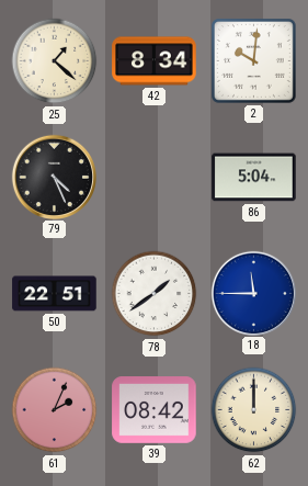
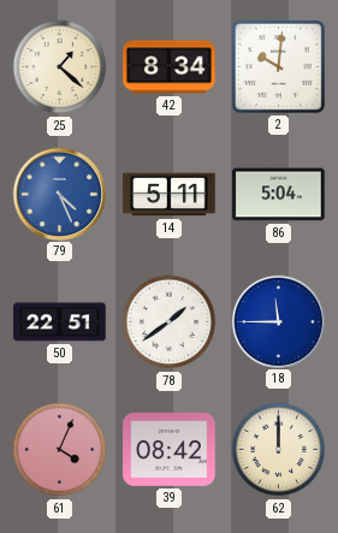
79 dial: black -> blue (59, 194)
14: none -> 5:11 (170, 195)
61: 2:04 -> 4:04 (60, 450)
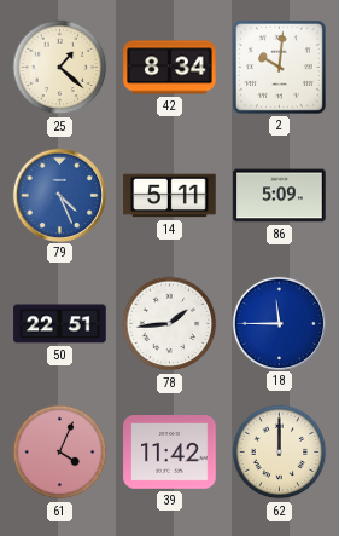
86: 5:04 -> 5:09 (280, 196)
78: 1:39 -> 1:44 (170, 324)
39: 08:42 -> 11:42 (170, 453)
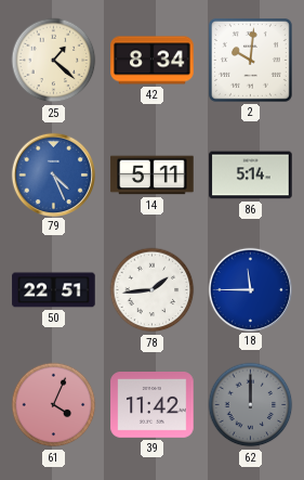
86: 5:09 -> 5:14 (251, 176)
62 dial: cream -> grey (251, 405)
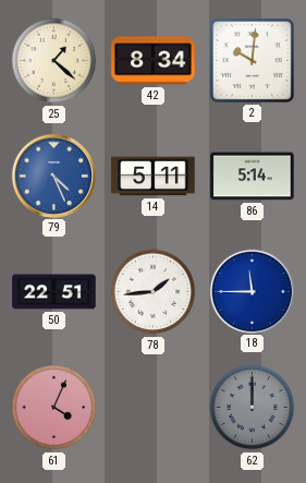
39: 11:42 -> none (153, 405)
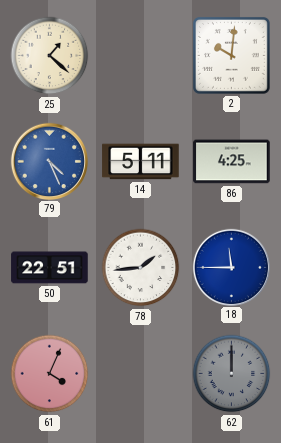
42: 8:34 -> none (154, 61)
86: 5:14 -> 4:25 (232, 162)
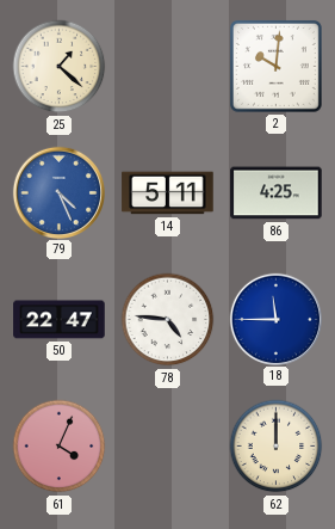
50: 22:51 -> 22:47 (60, 320)
78: 1:44 -> 4:46 (168, 320)
62 dial: grey -> cream (277, 447)
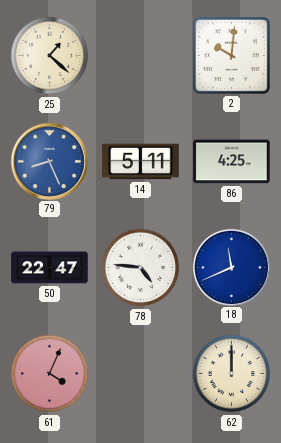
79: 4:26 -> 8:26 (49, 161)
18: 11:45 -> 11:41 (231, 267)
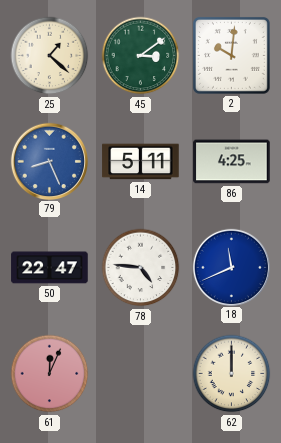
45: none -> 3:09 (141, 56)
61: 4:04 -> 12:04 (50, 374)
